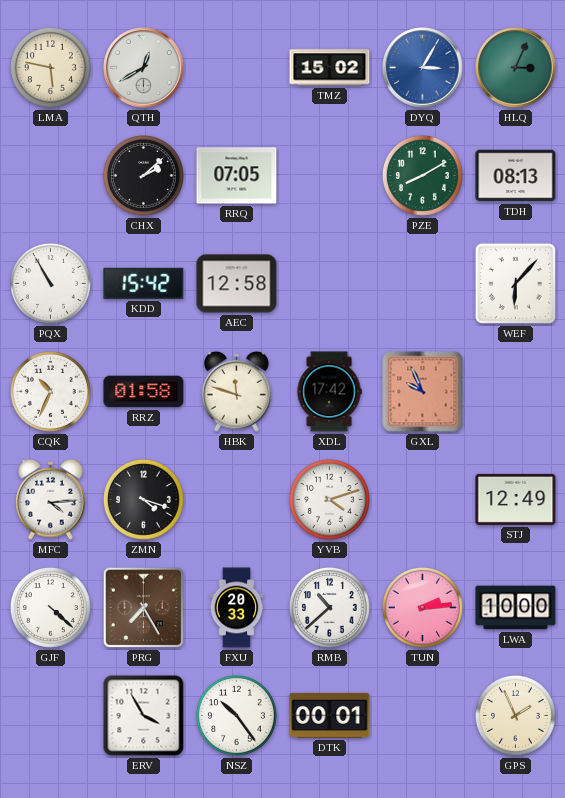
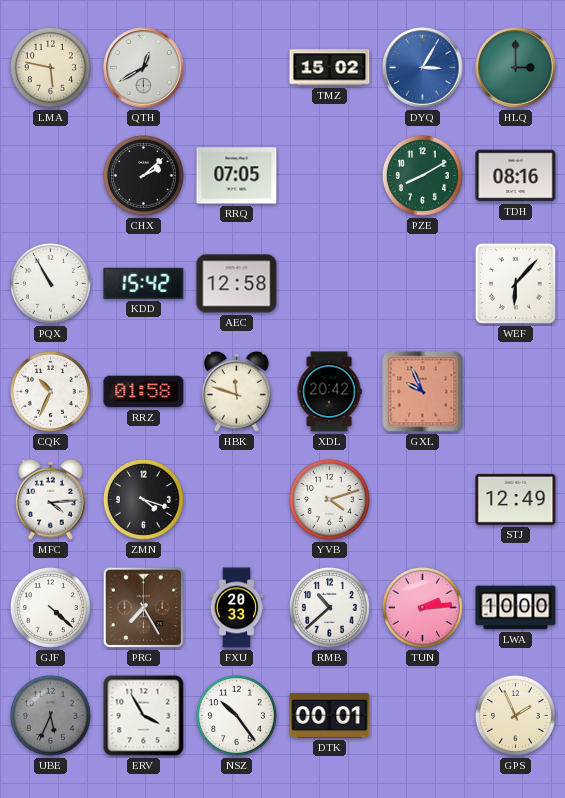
HLQ: 3:04 -> 3:00 (516, 68)
TDH: 08:13 -> 08:16 (516, 176)
XDL: 17:42 -> 20:42 (329, 392)
UBE: none -> 5:34 (50, 715)
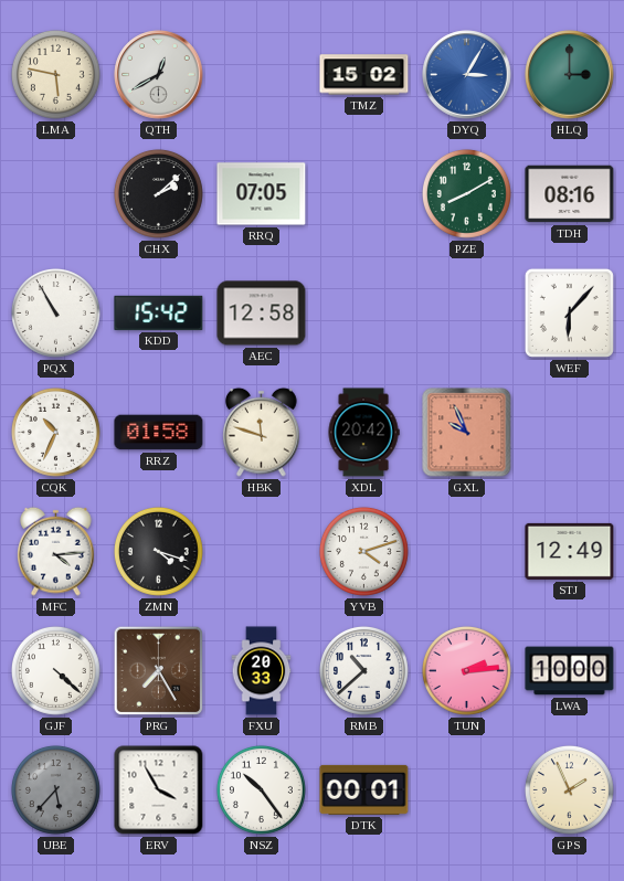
UBE: 5:34 -> 5:37 (55, 789)
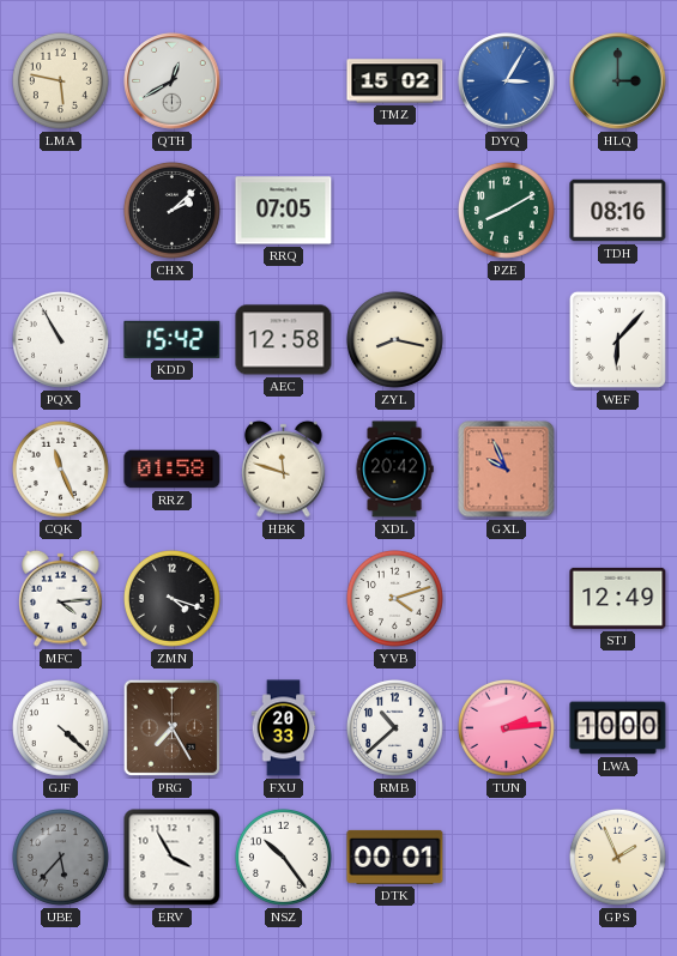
ZYL: none -> 8:17 (394, 339)
CQK: 10:34 -> 11:26 (60, 468)
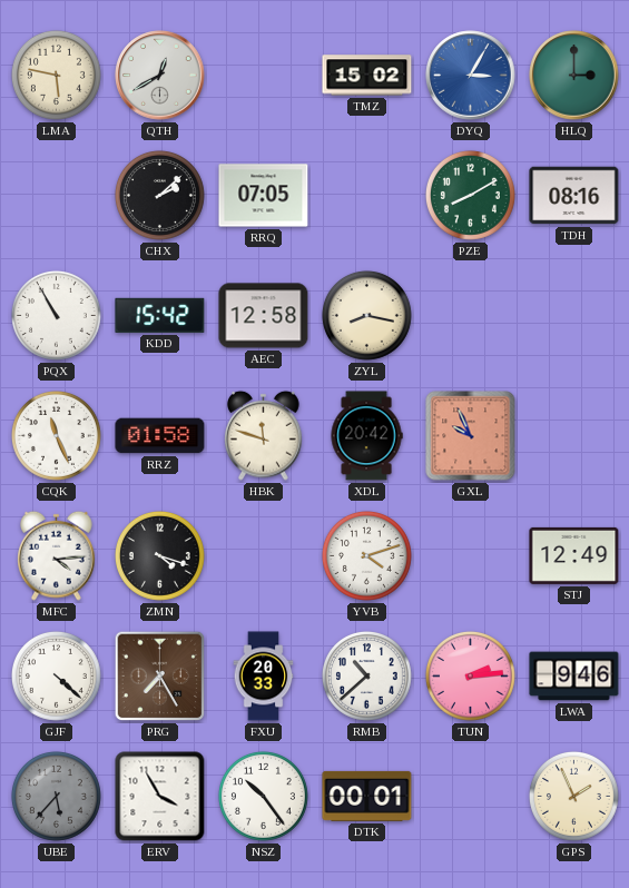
WEF: 6:07 -> none (617, 339)
LWA: 10:00 -> 9:46 (574, 677)
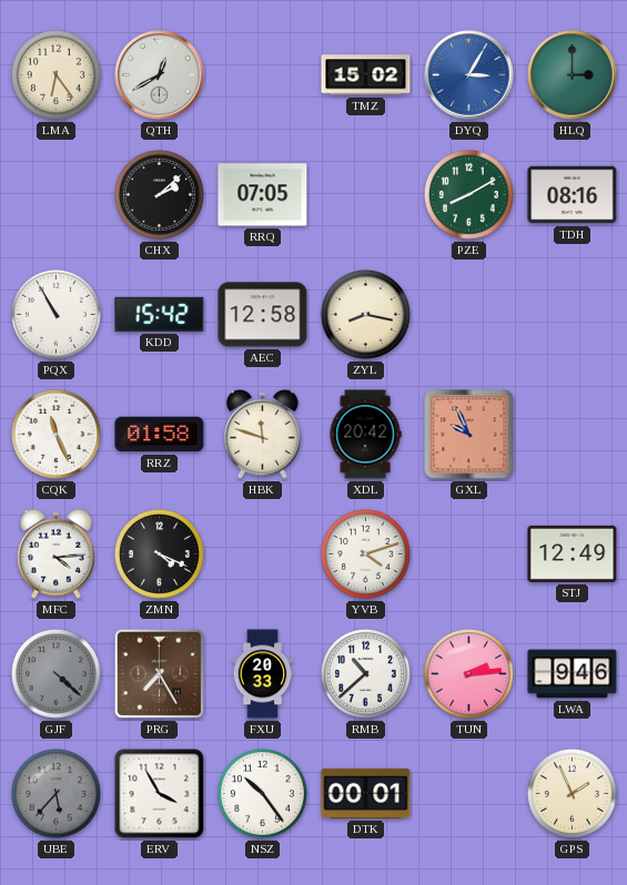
LMA: 5:47 -> 6:24 (55, 74)
ZMN: 4:18 -> 4:19 (159, 553)
GJF dial: white -> grey (55, 673)
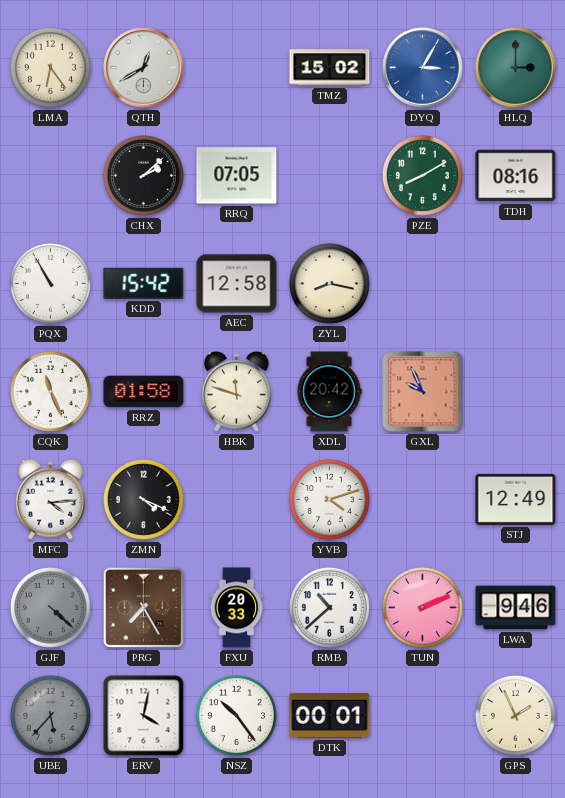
TUN: 2:14 -> 2:11 (422, 607)
ERV: 3:55 -> 4:02 (144, 716)
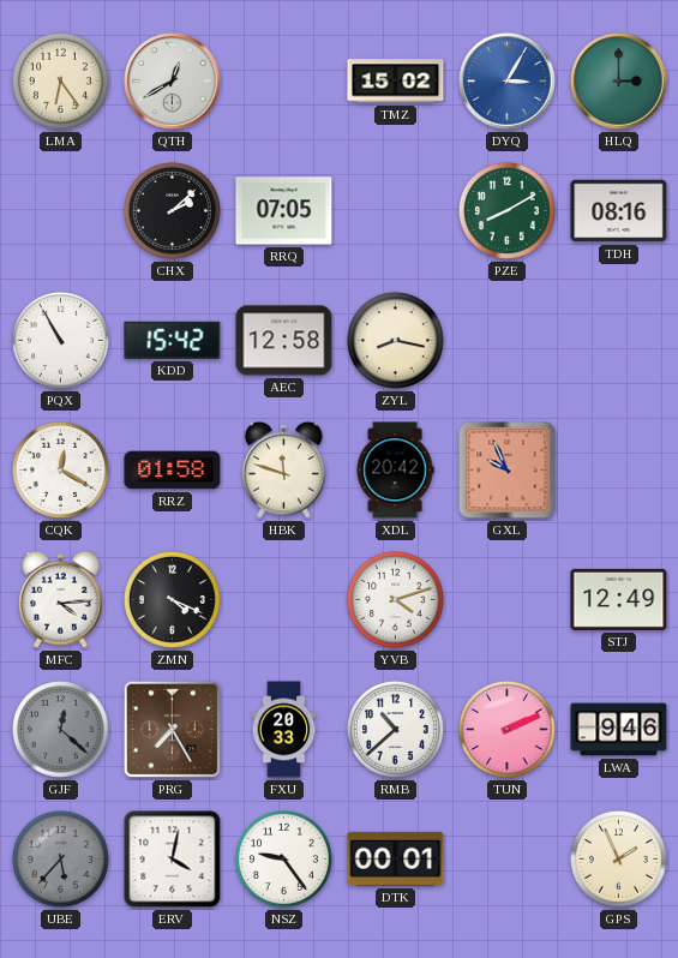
CQK: 11:26 -> 12:20 (60, 469)
GJF: 4:22 -> 12:22 (60, 729)
NSZ: 10:24 -> 9:24 (283, 858)
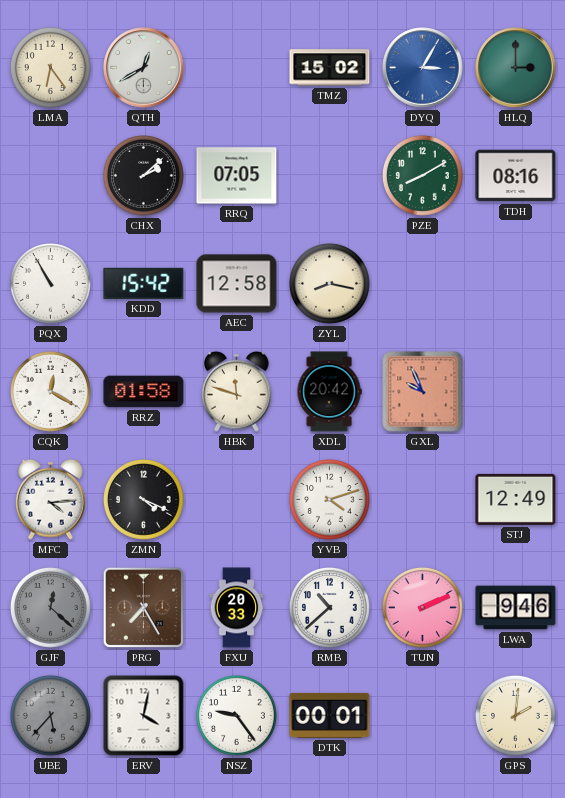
GPS: 1:56 -> 2:01 (515, 715)
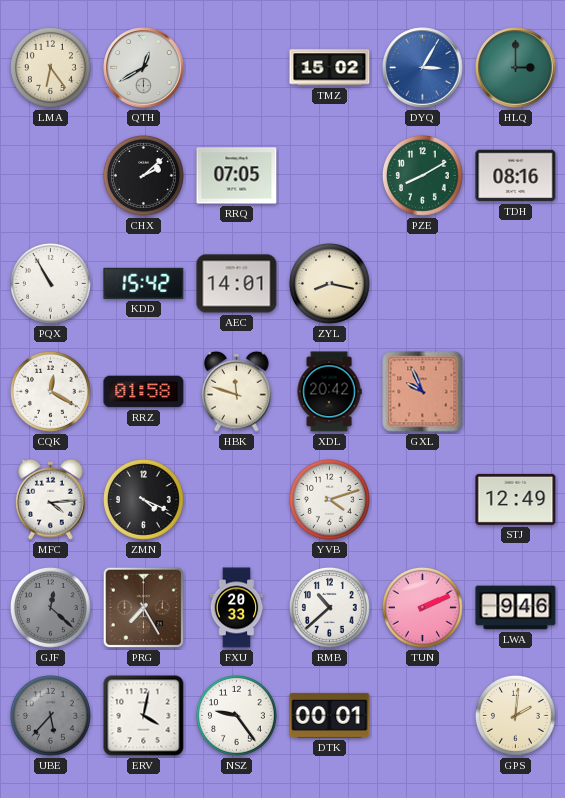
AEC: 12:58 -> 14:01 (237, 284)
